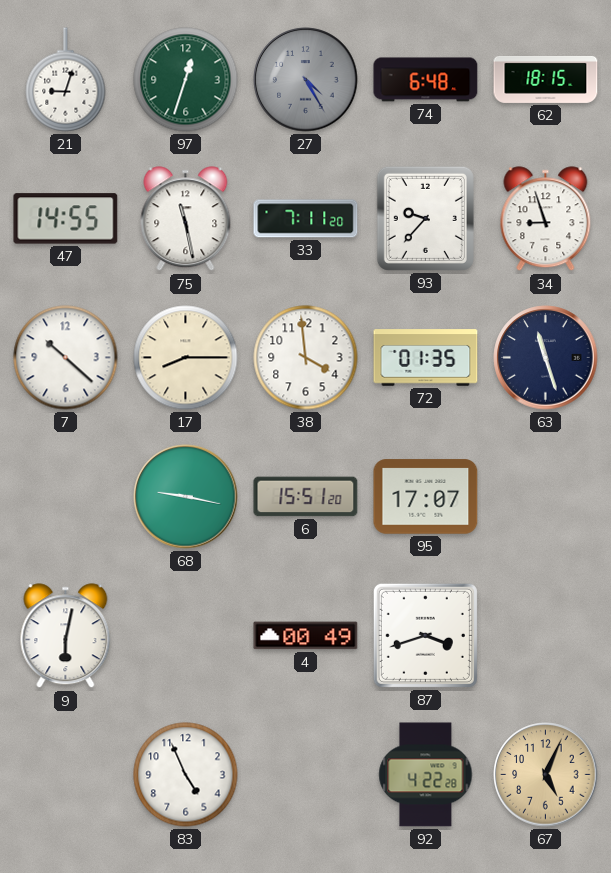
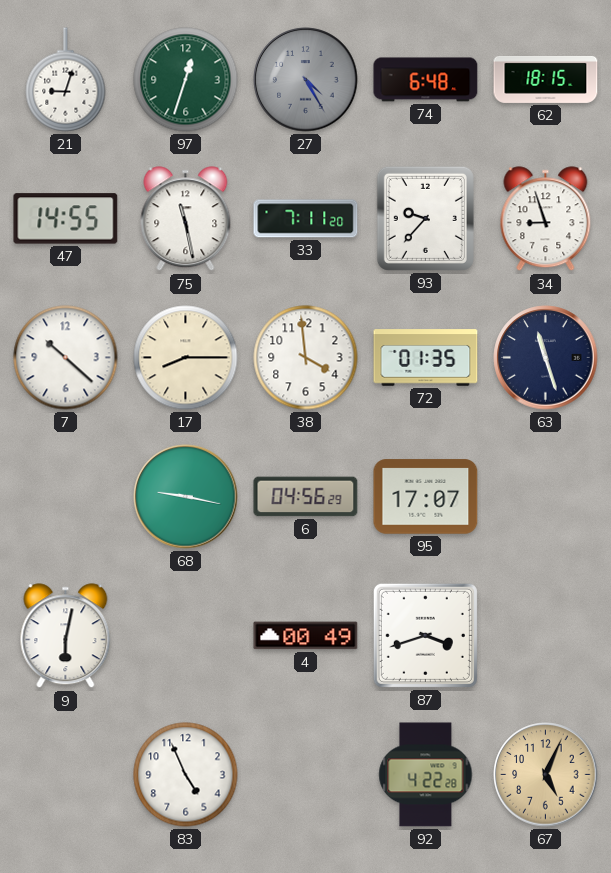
6: 15:51 -> 04:56 (306, 497)
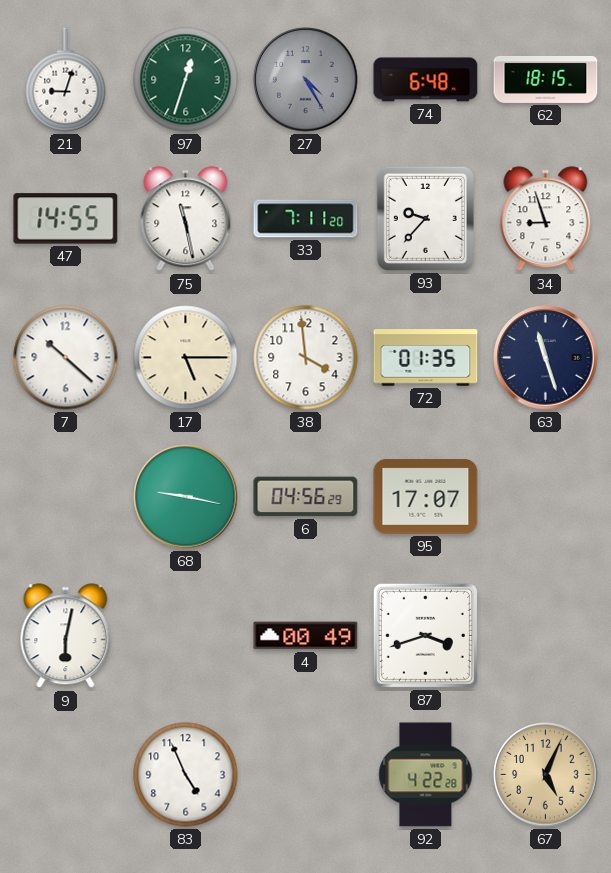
17: 8:15 -> 5:15 (186, 358)
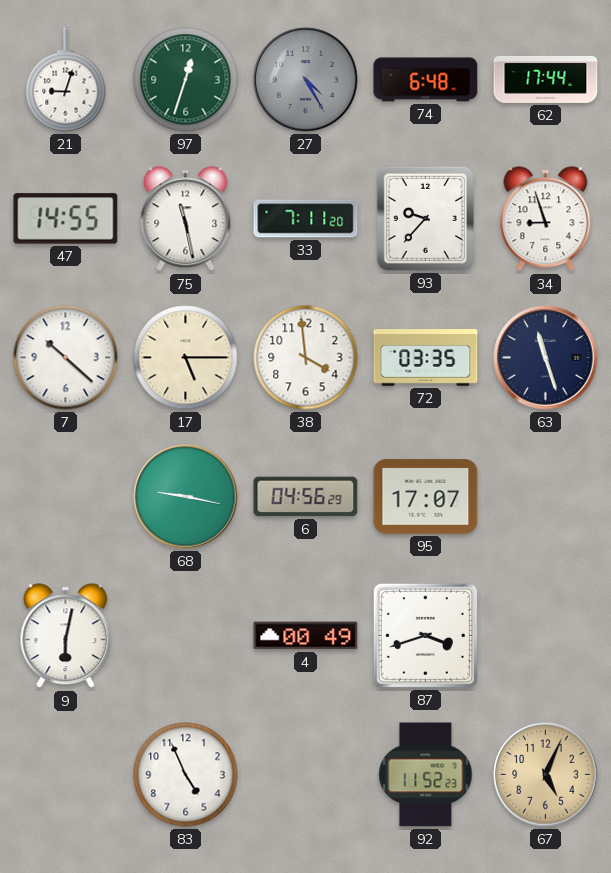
62: 18:15 -> 17:44 (546, 79)
72: 01:35 -> 03:35 (426, 358)
92: 4:22 -> 11:52 (426, 775)
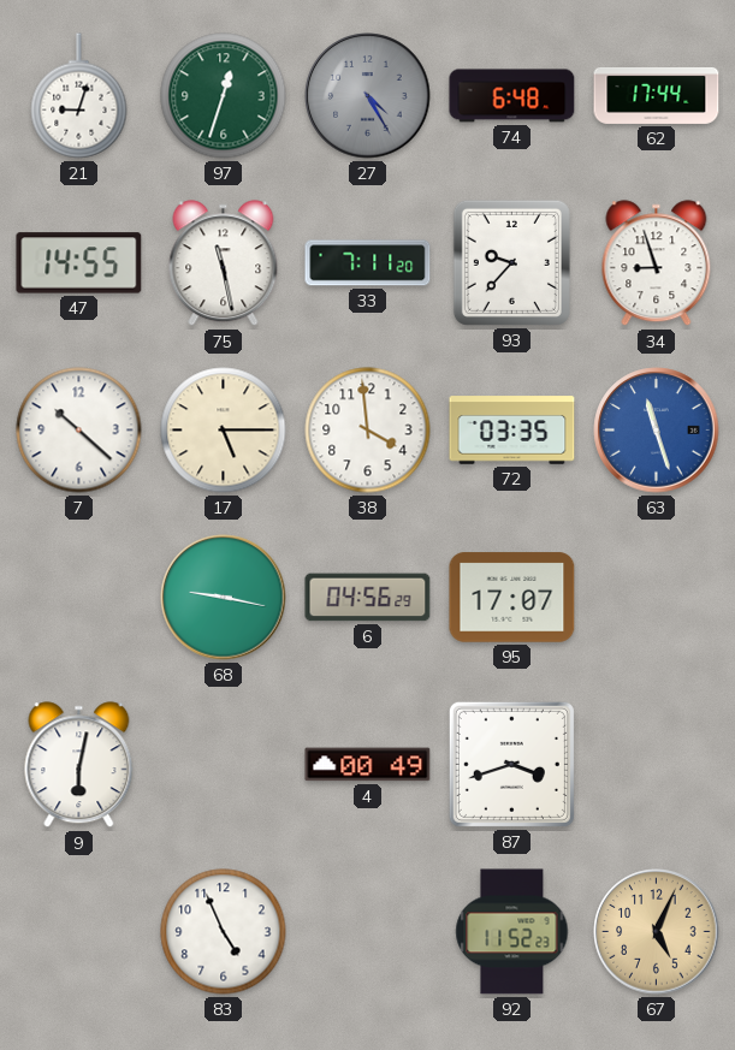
63 dial: navy -> blue (657, 431)
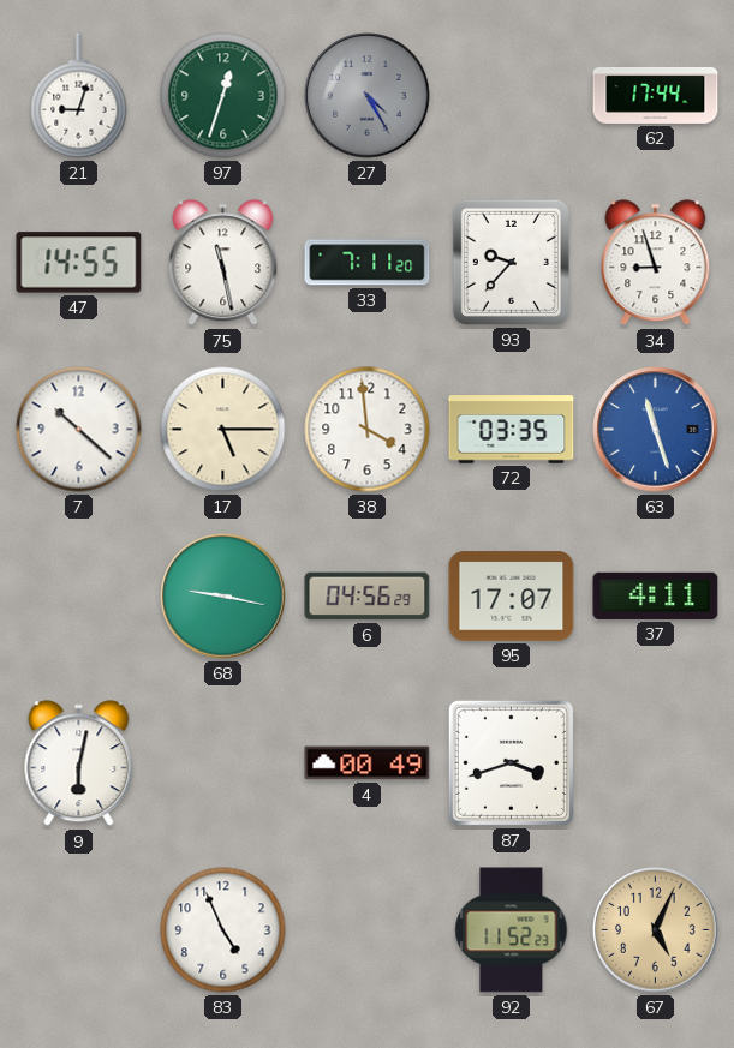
74: 6:48 -> none (512, 96)
37: none -> 4:11 (656, 595)
